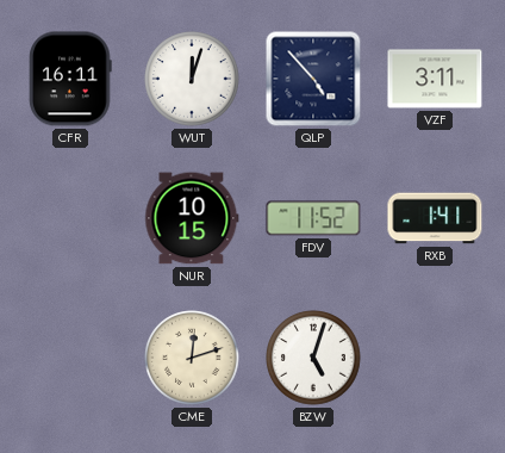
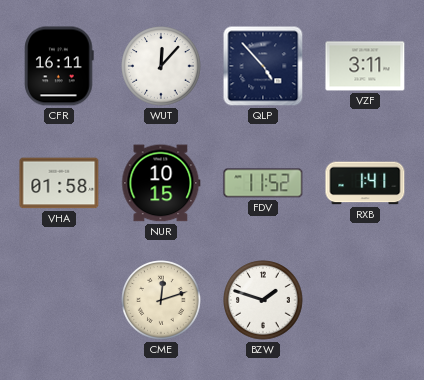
WUT: 12:03 -> 12:07 (161, 66)
VHA: none -> 01:58 (59, 183)
BZW: 5:03 -> 1:48 (263, 300)
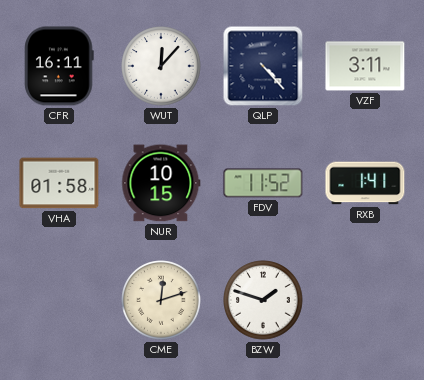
QLP: 4:53 -> 4:23 (263, 66)
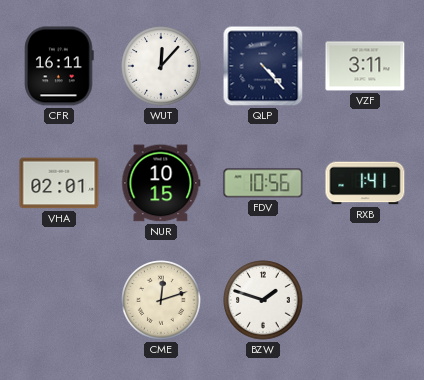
VHA: 01:58 -> 02:01 (59, 183)
FDV: 11:52 -> 10:56 (263, 183)
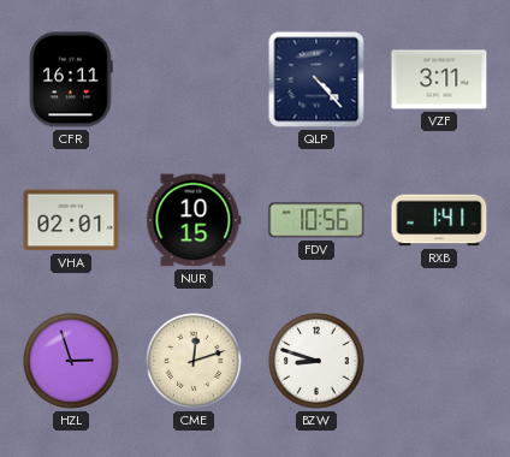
WUT: 12:07 -> none (161, 66)
HZL: none -> 2:57 (71, 361)
BZW: 1:48 -> 8:48 (316, 361)
